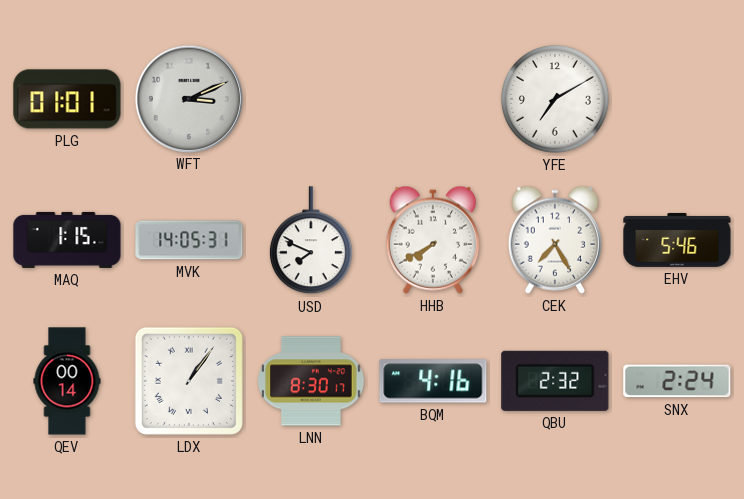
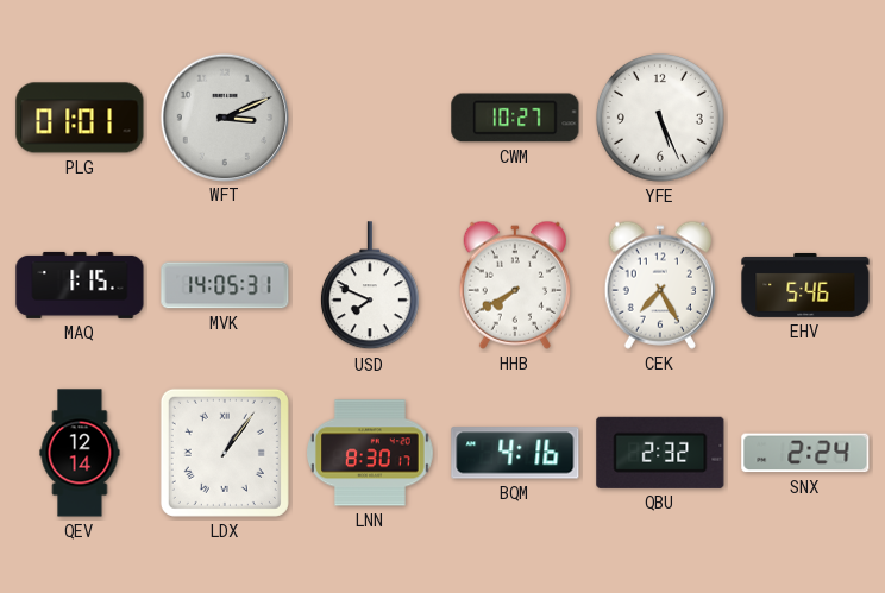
CWM: none -> 10:27 (515, 118)
YFE: 7:10 -> 5:26 (660, 118)
QEV: 00:14 -> 12:14 (80, 453)
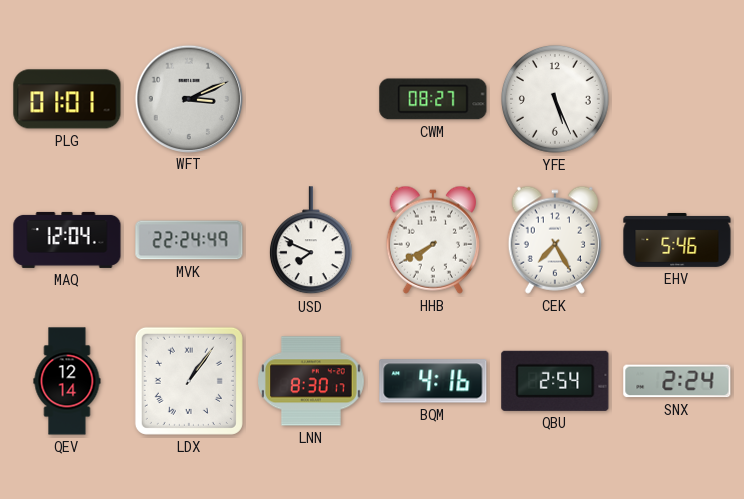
CWM: 10:27 -> 08:27 (433, 99)
MAQ: 1:15 -> 12:04 (67, 240)
MVK: 14:05 -> 22:24 (189, 240)
QBU: 2:32 -> 2:54 (555, 381)
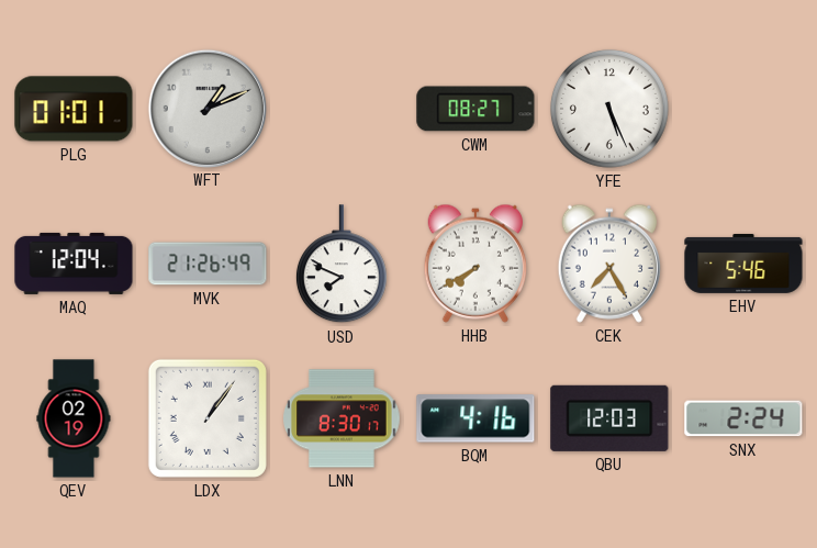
WFT: 3:11 -> 1:11 (206, 108)
MVK: 22:24 -> 21:26 (208, 264)
QEV: 12:14 -> 02:19 (74, 418)
QBU: 2:54 -> 12:03 (609, 418)
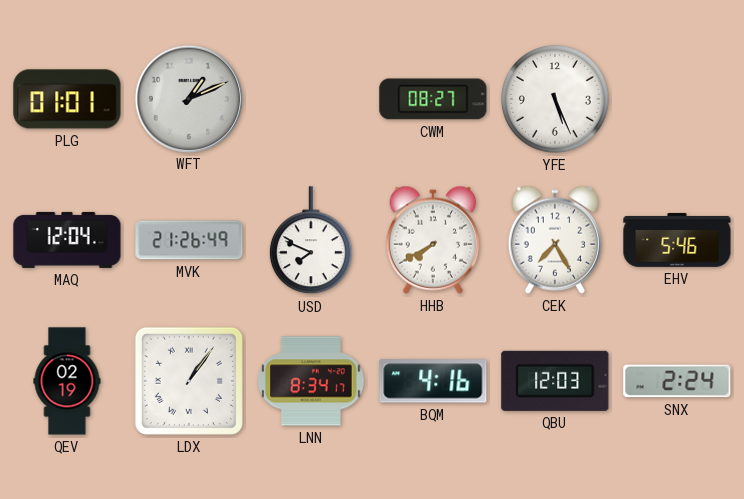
LNN: 8:30 -> 8:34 (312, 381)
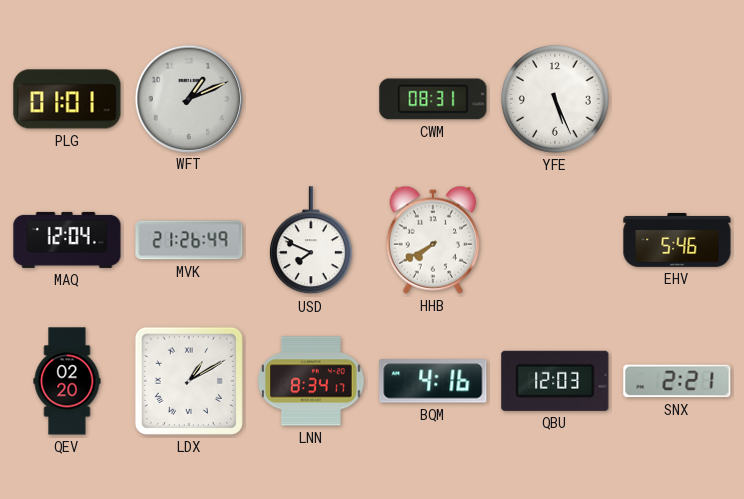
CWM: 08:27 -> 08:31 (433, 99)
CEK: 7:25 -> none (555, 240)
QEV: 02:19 -> 02:20 (67, 381)
LDX: 1:06 -> 1:10 (189, 381)
SNX: 2:24 -> 2:21 (677, 381)
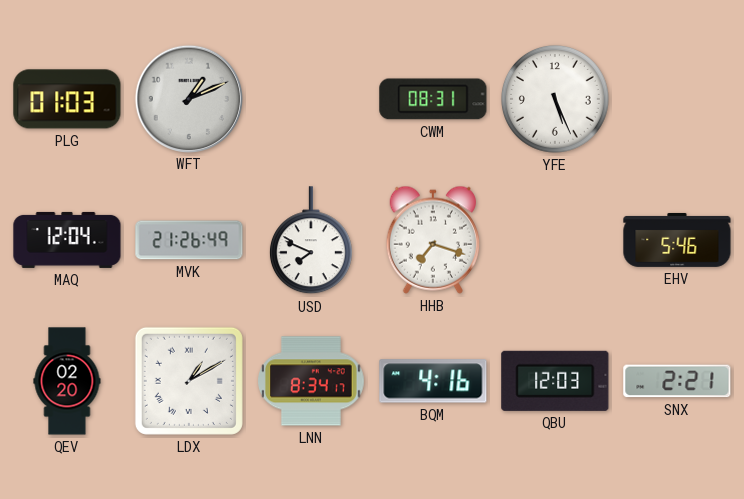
PLG: 01:01 -> 01:03 (67, 99)
HHB: 7:40 -> 7:18 (433, 240)
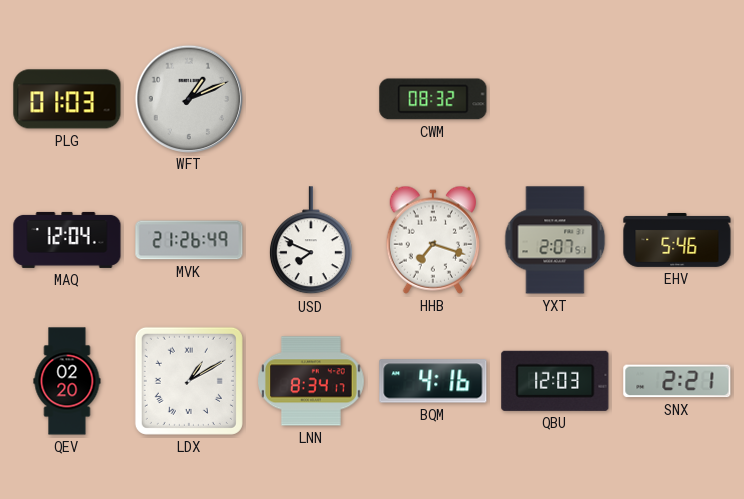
CWM: 08:31 -> 08:32 (433, 99)
YFE: 5:26 -> none (555, 99)
YXT: none -> 2:07 (555, 240)
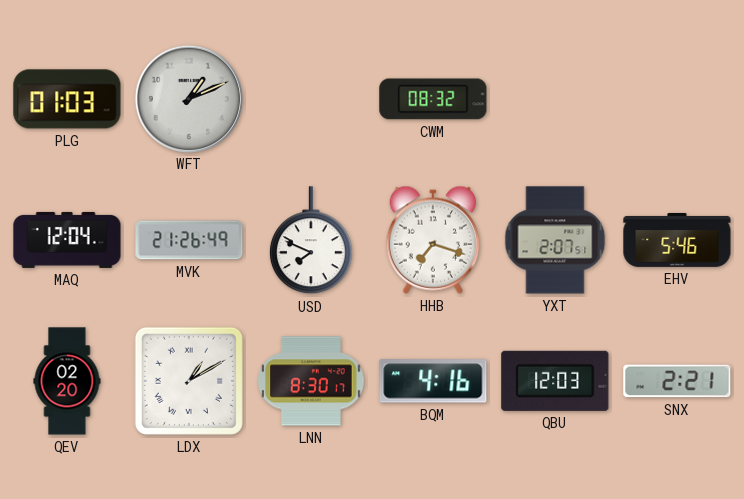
LNN: 8:34 -> 8:30 (312, 381)
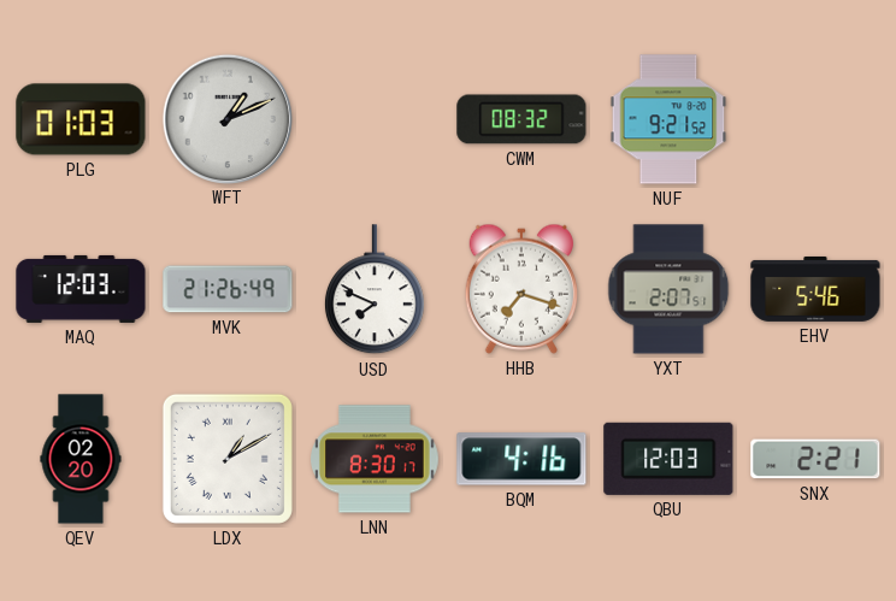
NUF: none -> 9:21 (668, 119)
MAQ: 12:04 -> 12:03 (81, 289)
